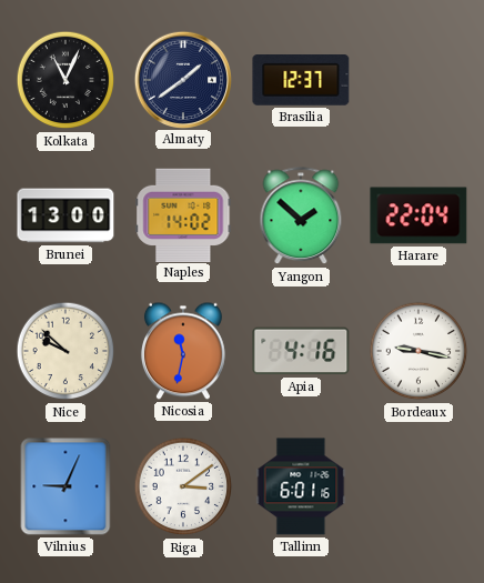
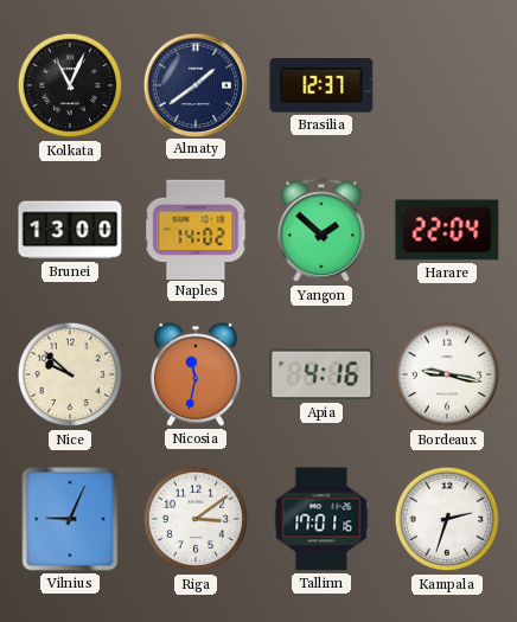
Tallinn: 6:01 -> 17:01 (321, 519)
Kampala: none -> 2:33 (447, 519)
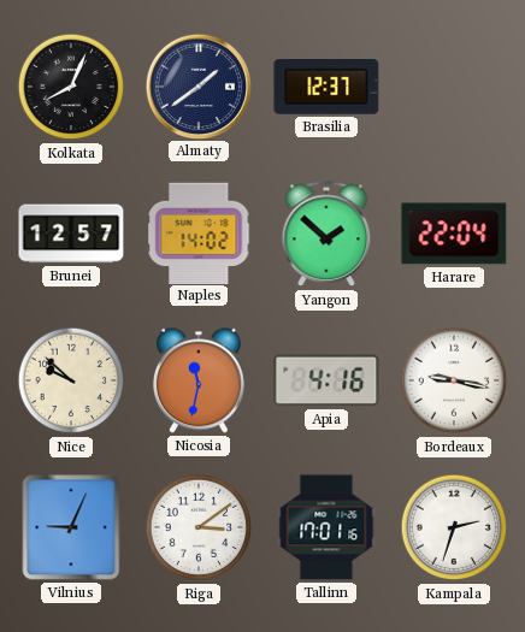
Kolkata: 11:04 -> 8:04 (71, 87)
Brunei: 13:00 -> 12:57 (71, 234)
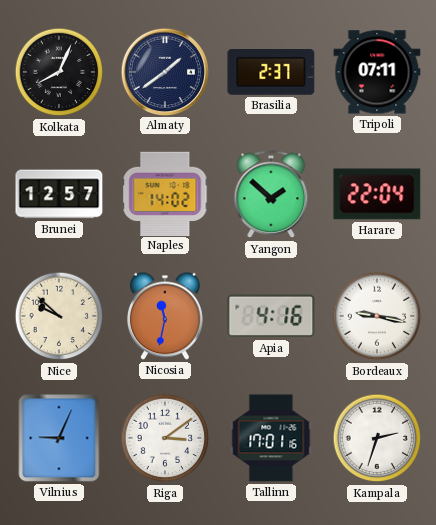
Brasilia: 12:37 -> 2:37 (271, 73)
Tripoli: none -> 07:11 (377, 72)
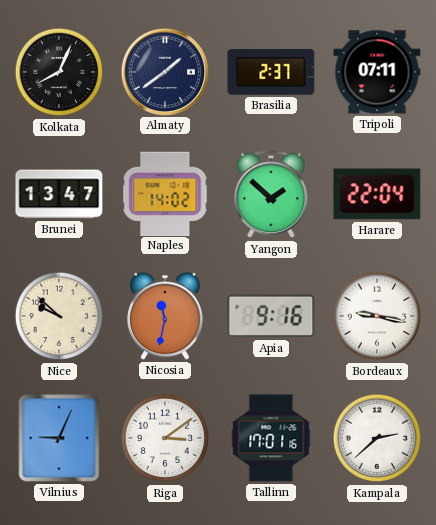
Brunei: 12:57 -> 13:47 (59, 194)
Apia: 4:16 -> 9:16 (271, 316)
Kampala: 2:33 -> 2:38 (377, 438)
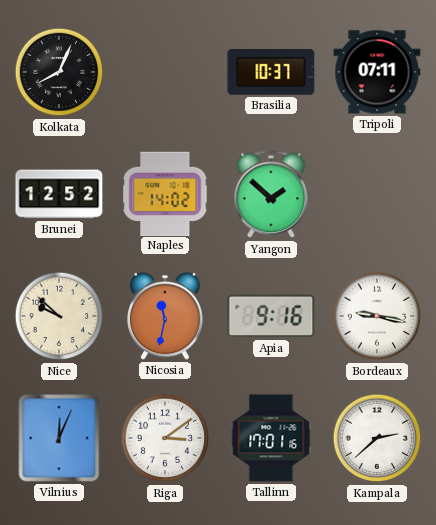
Almaty: 1:39 -> none (164, 71)
Brasilia: 2:37 -> 10:37 (271, 73)
Brunei: 13:47 -> 12:52 (59, 194)
Harare: 22:04 -> none (377, 194)
Vilnius: 9:04 -> 12:04 (59, 438)
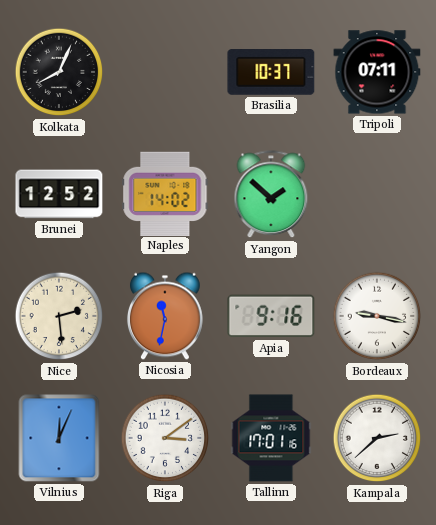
Nice: 9:52 -> 2:29 (59, 316)
